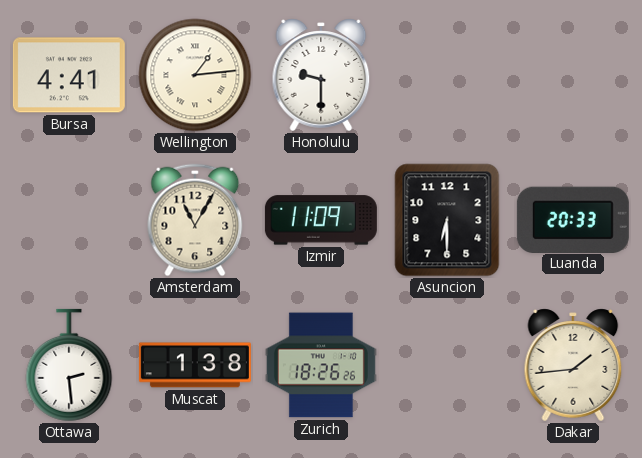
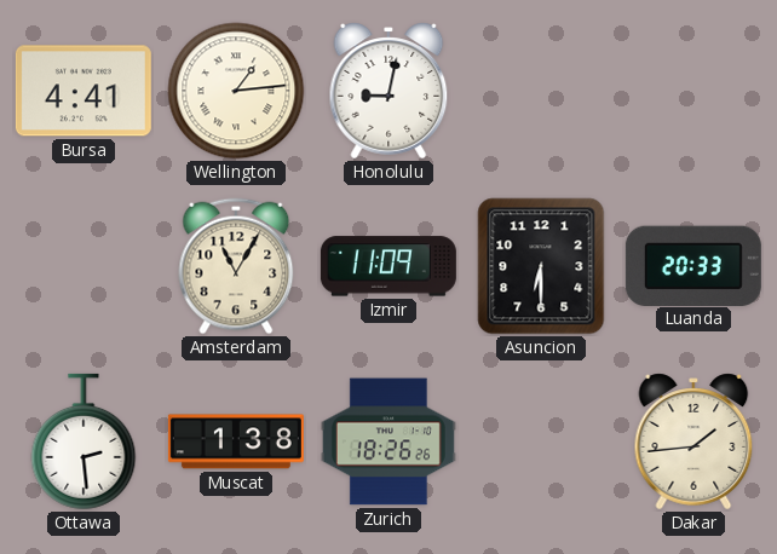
Honolulu: 9:30 -> 9:02 (388, 91)
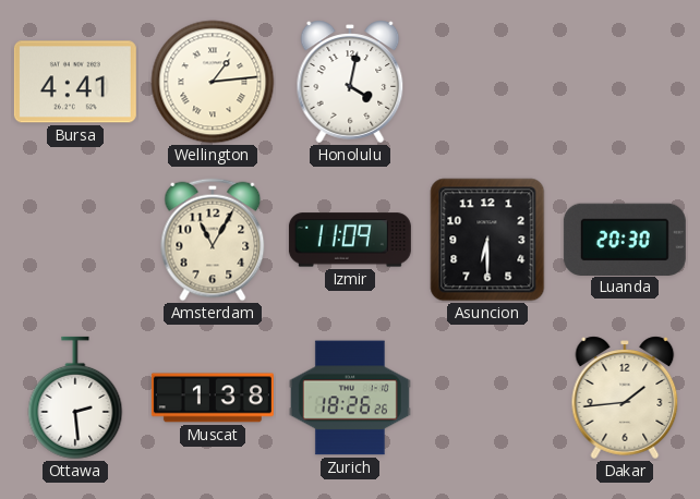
Honolulu: 9:02 -> 4:02 (350, 82)
Luanda: 20:33 -> 20:30 (625, 239)
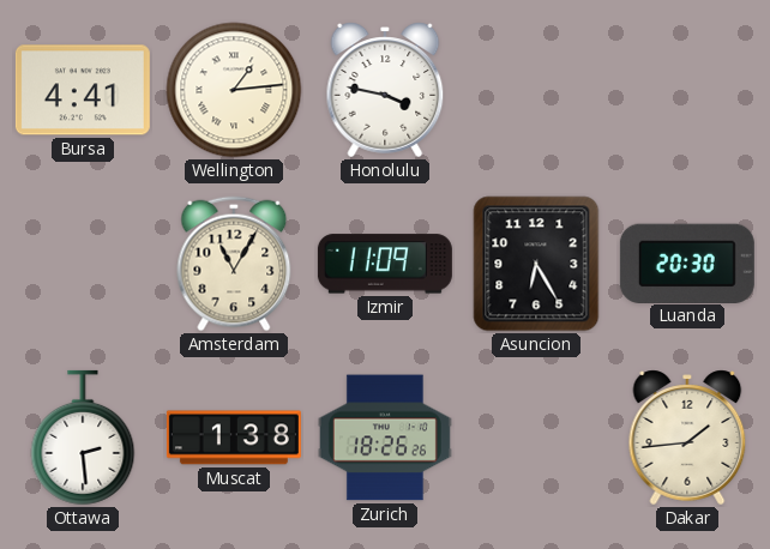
Honolulu: 4:02 -> 3:47 (385, 90)
Asuncion: 6:30 -> 6:25 (536, 264)
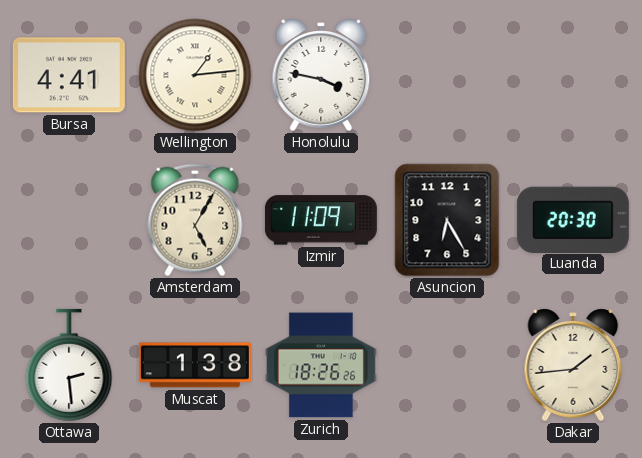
Amsterdam: 11:05 -> 5:05 (195, 220)
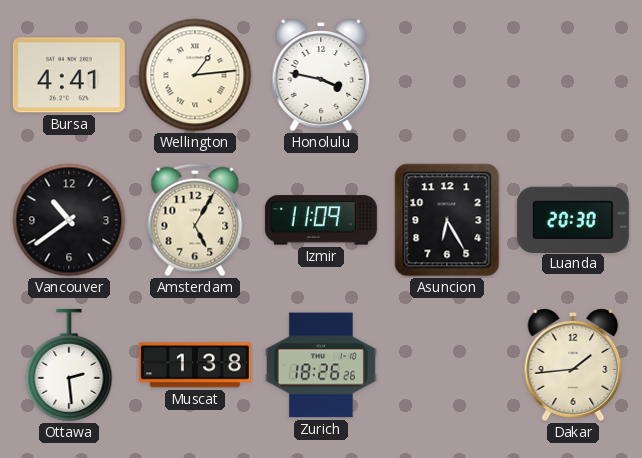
Vancouver: none -> 10:39 (69, 220)
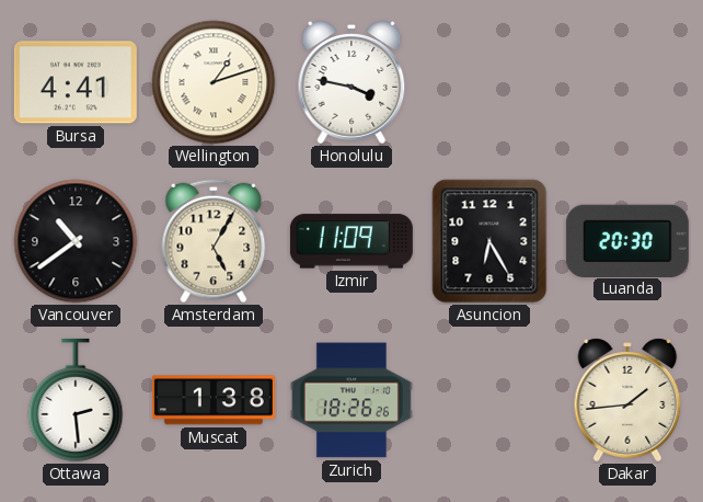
Wellington: 1:14 -> 1:12 (214, 82)
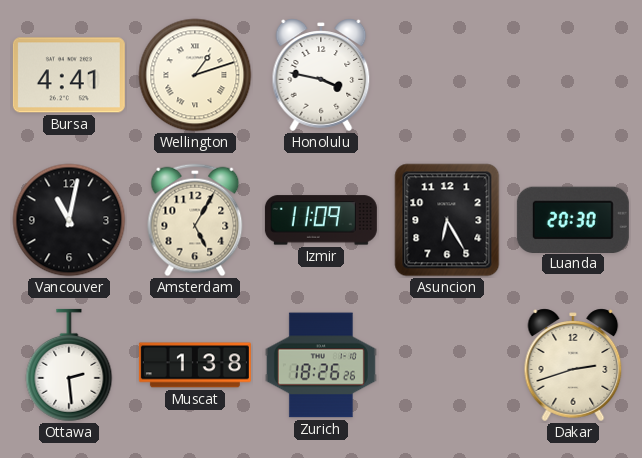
Vancouver: 10:39 -> 11:02 (69, 220)
Dakar: 1:44 -> 2:42 (573, 365)
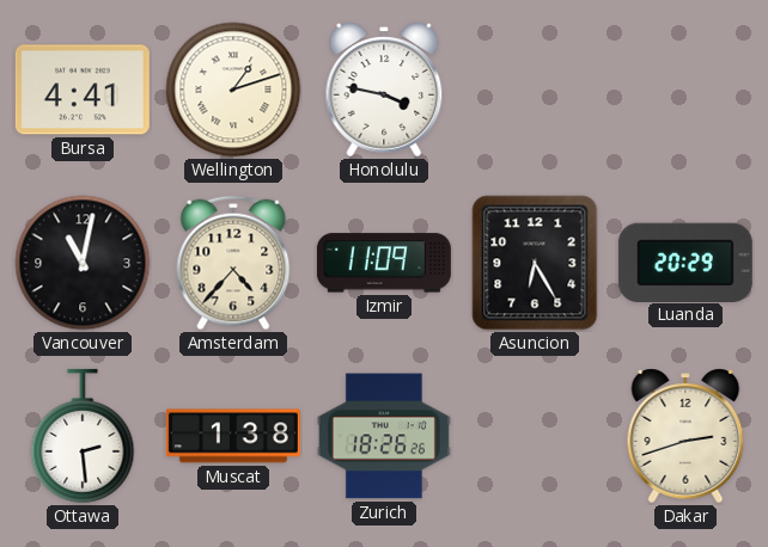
Amsterdam: 5:05 -> 4:37 (233, 263)
Luanda: 20:30 -> 20:29 (685, 262)
